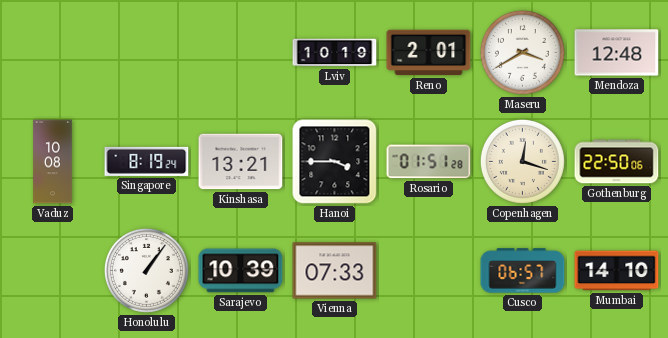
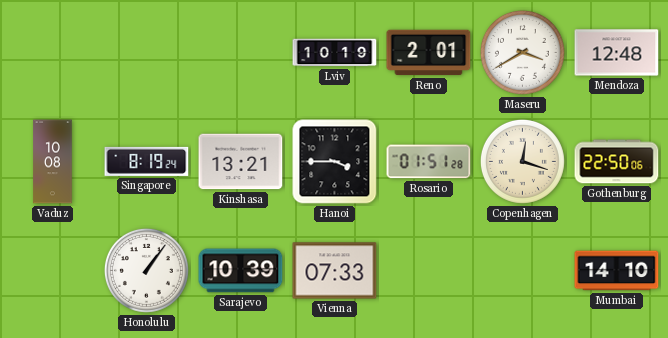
Cusco: 06:57 -> none (523, 271)
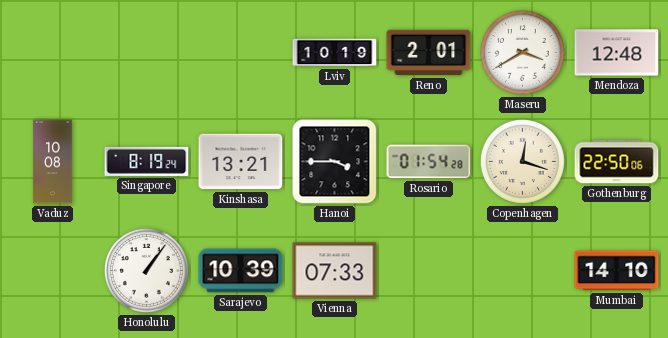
Rosario: 01:51 -> 01:54 (429, 162)
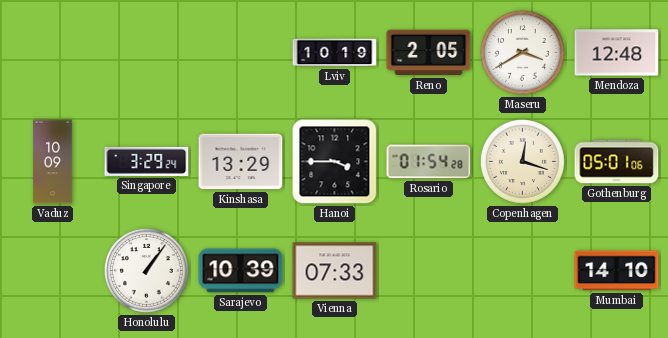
Reno: 2:01 -> 2:05 (429, 53)
Vaduz: 10:08 -> 10:09 (53, 162)
Singapore: 8:19 -> 3:29 (147, 161)
Kinshasa: 13:21 -> 13:29 (241, 162)
Gothenburg: 22:50 -> 05:01 (617, 162)
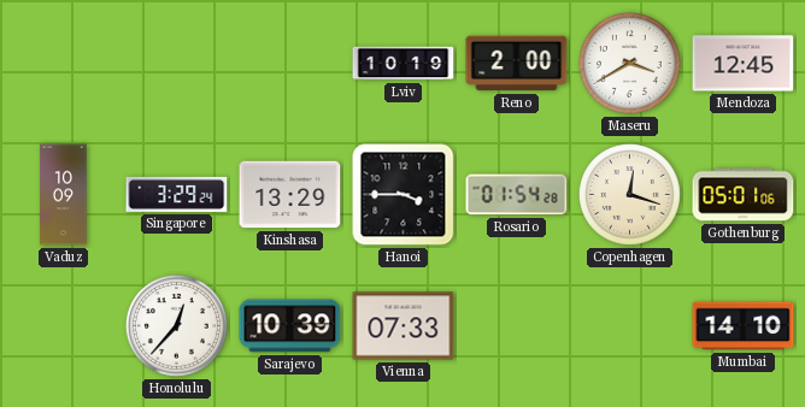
Reno: 2:05 -> 2:00 (517, 64)
Mendoza: 12:48 -> 12:45 (744, 64)
Honolulu: 1:06 -> 12:37 (176, 325)
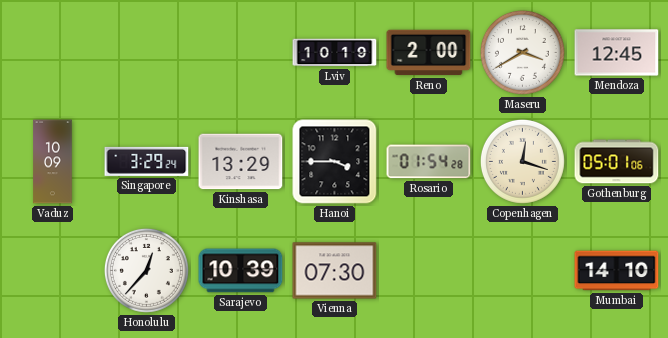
Vienna: 07:33 -> 07:30 (335, 271)
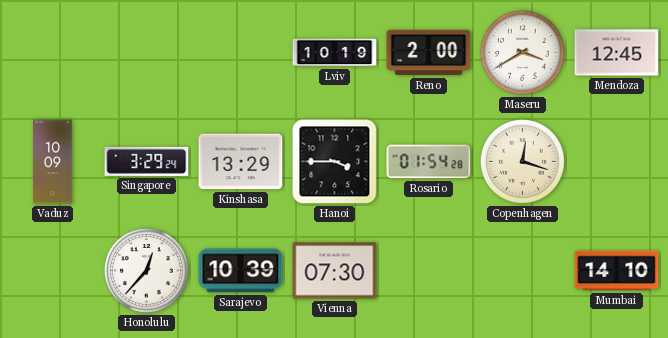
Gothenburg: 05:01 -> none (617, 162)
